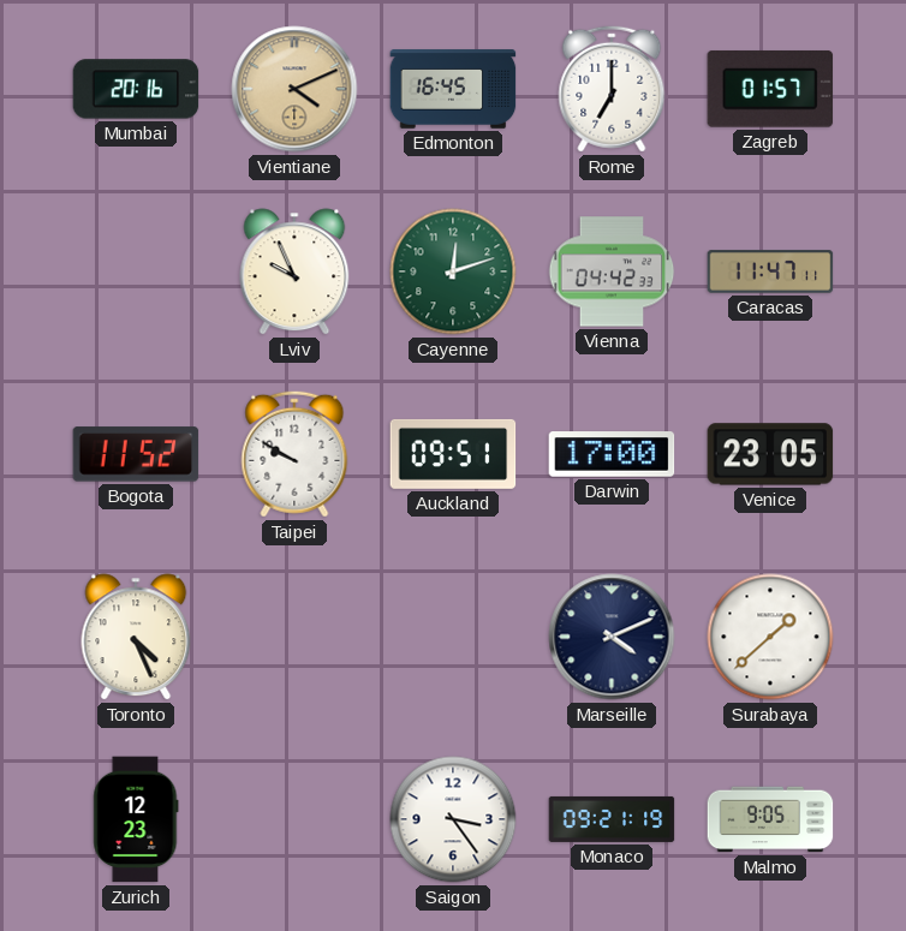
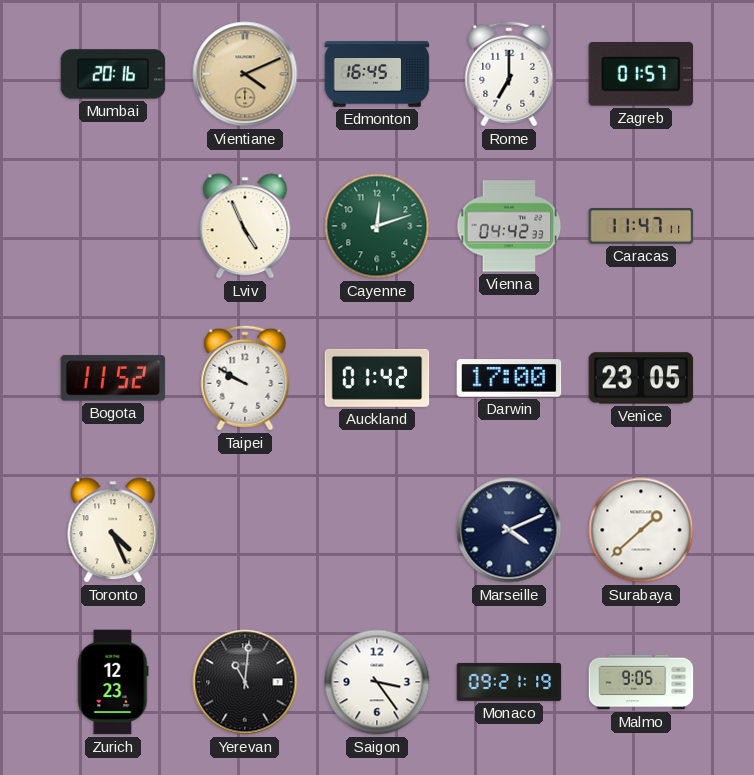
Lviv: 9:56 -> 4:56 (245, 226)
Auckland: 09:51 -> 01:42 (377, 378)
Yerevan: none -> 11:01 (245, 682)
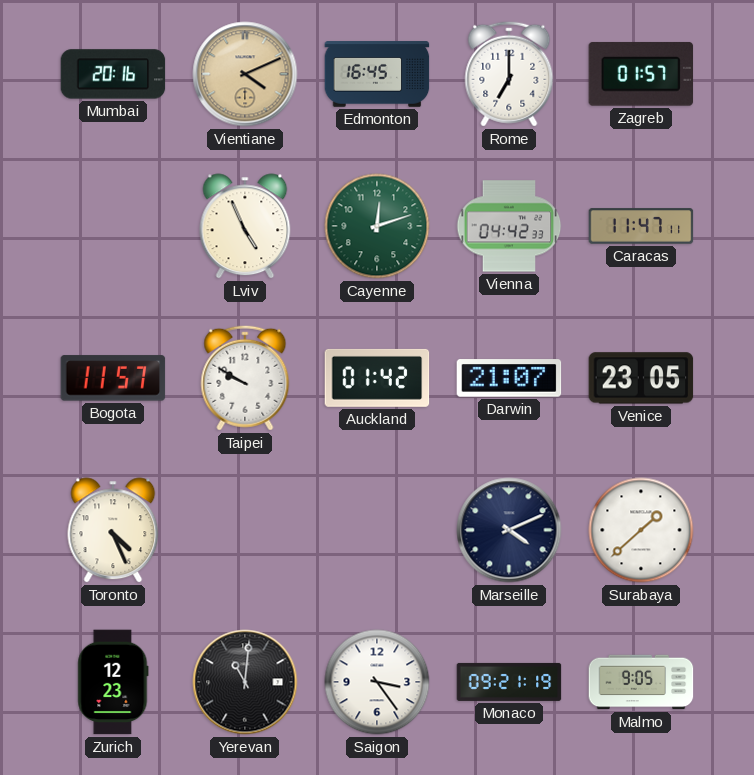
Bogota: 11:52 -> 11:57 (113, 378)
Darwin: 17:00 -> 21:07 (509, 378)
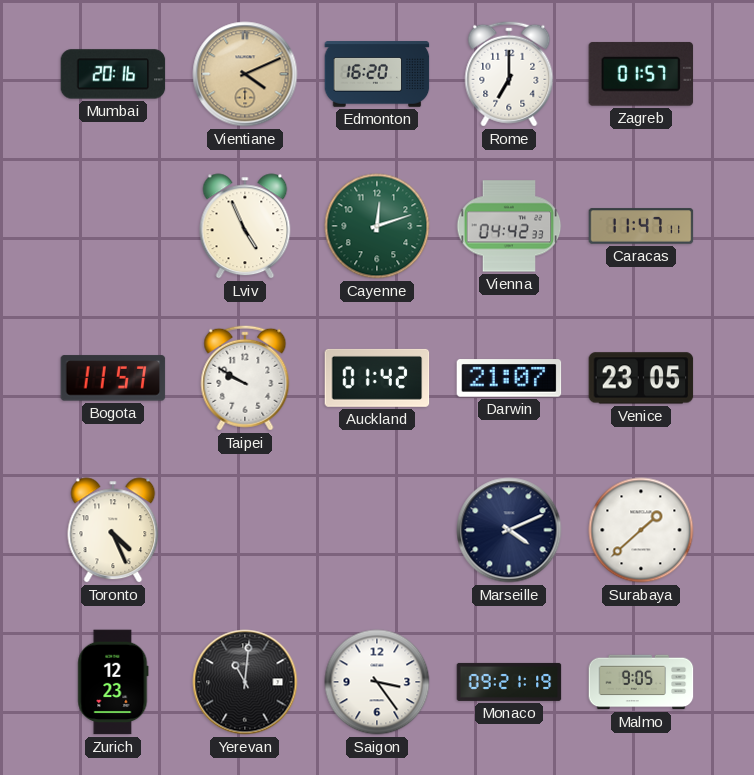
Edmonton: 16:45 -> 16:20 (377, 74)
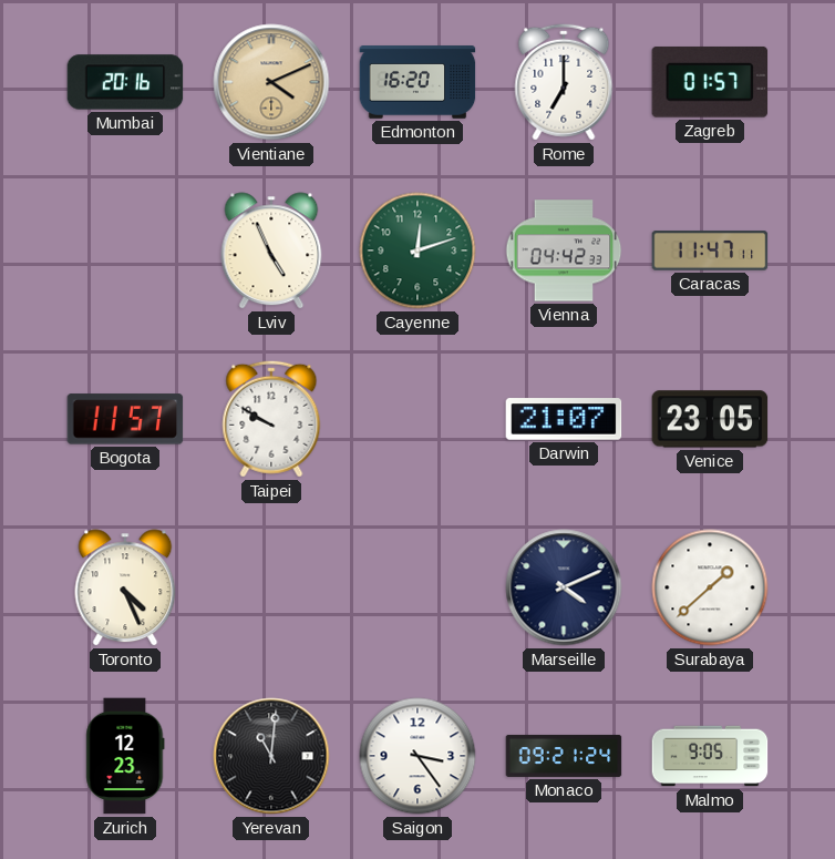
Auckland: 01:42 -> none (377, 378)
Monaco: 09:21:19 -> 09:21:24 (564, 756)
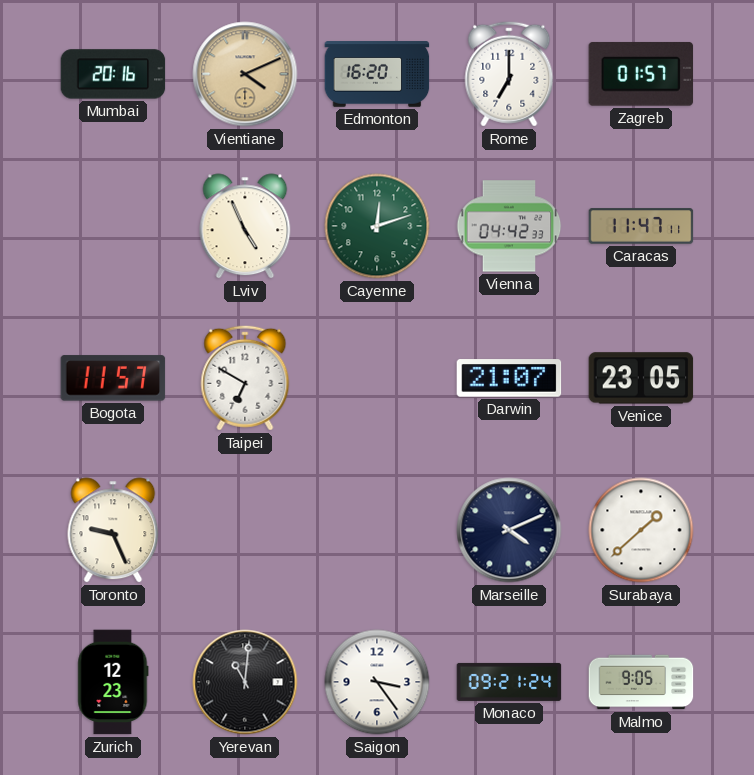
Taipei: 9:50 -> 6:50 (245, 378)
Toronto: 4:26 -> 9:26 (113, 530)
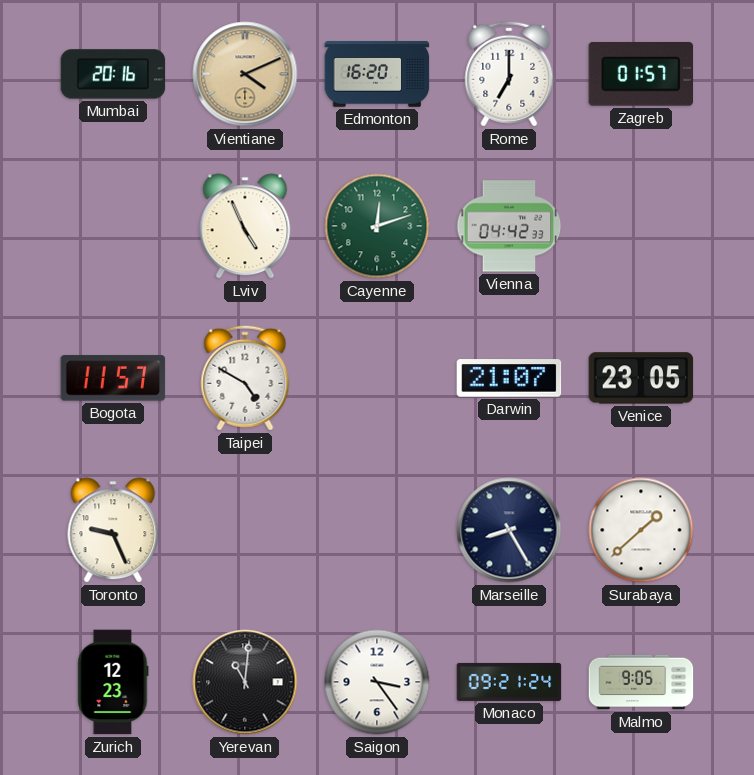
Caracas: 11:47 -> none (641, 226)
Taipei: 6:50 -> 4:50 (245, 378)
Marseille: 4:11 -> 8:25 (509, 530)
